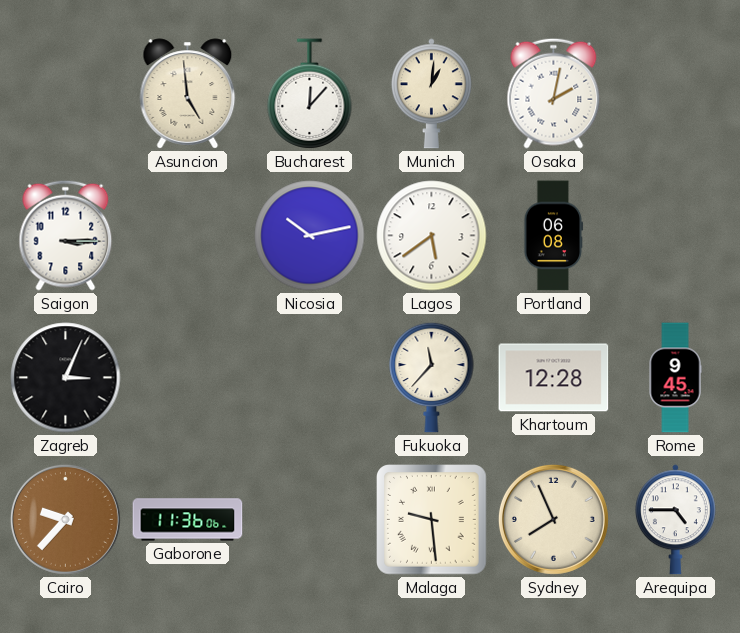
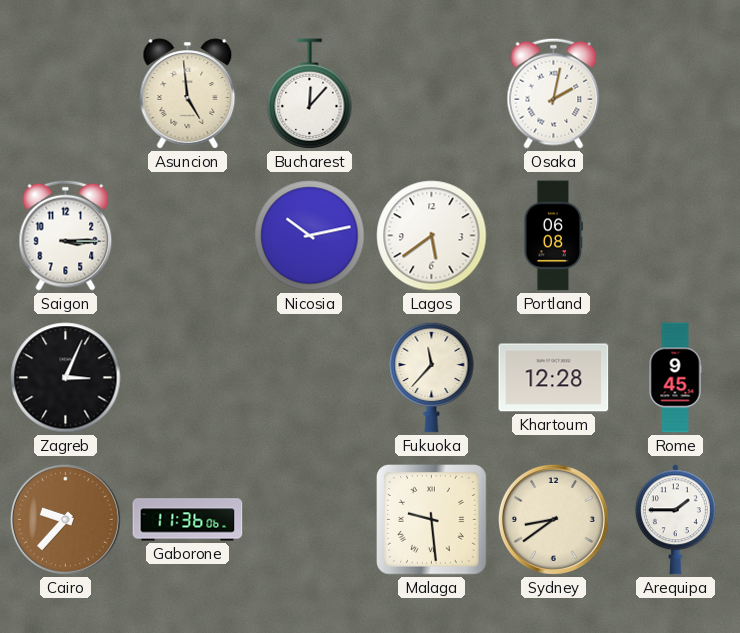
Munich: 1:01 -> none (431, 94)
Sydney: 7:56 -> 8:39 (553, 519)
Arequipa: 4:45 -> 1:45 (675, 520)
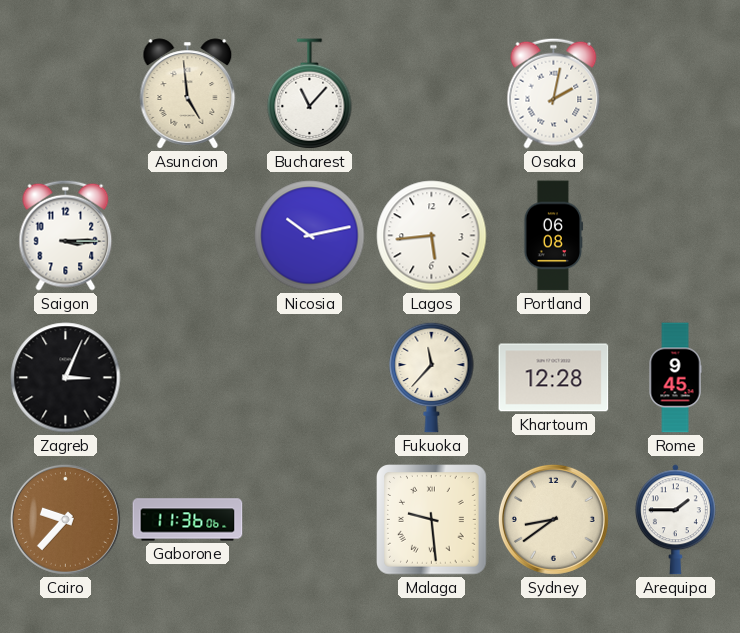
Bucharest: 12:07 -> 11:07 (310, 94)
Lagos: 5:39 -> 5:44 (432, 236)
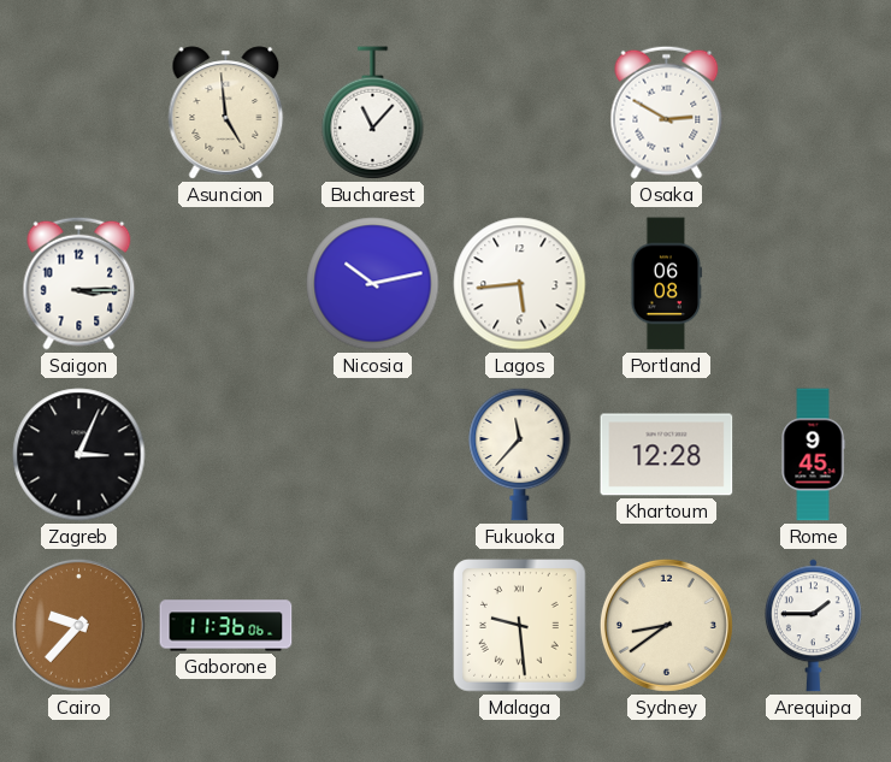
Osaka: 2:02 -> 2:50 (667, 112)
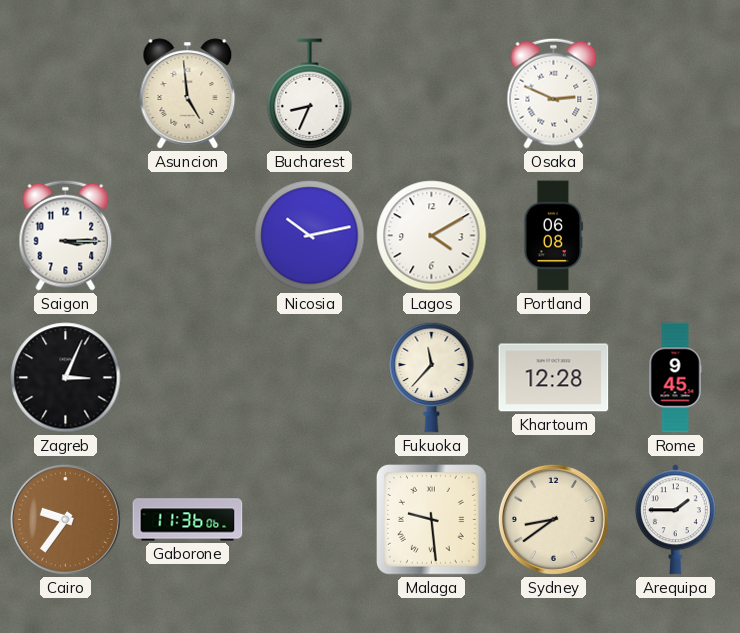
Bucharest: 11:07 -> 8:34 (310, 94)
Osaka: 2:50 -> 2:49 (554, 93)
Lagos: 5:44 -> 4:10 (432, 236)
Cairo: 9:37 -> 9:36 (65, 519)
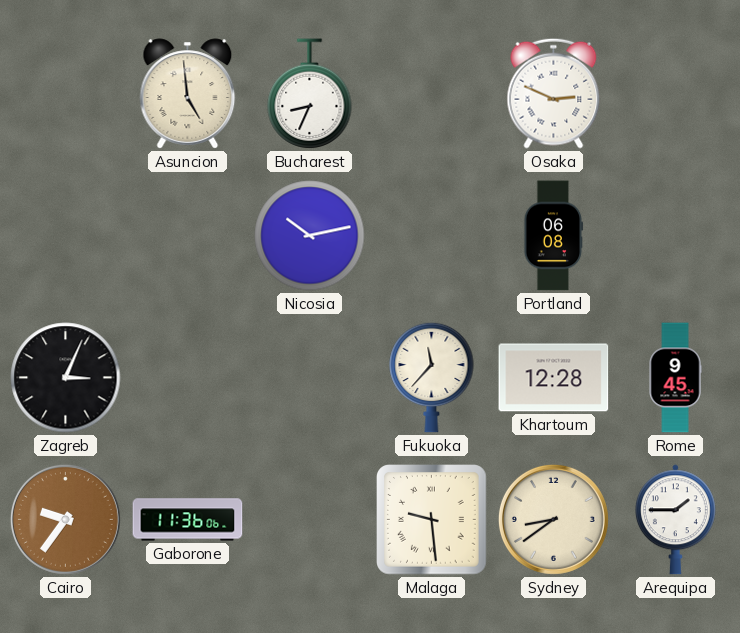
Saigon: 3:15 -> none (66, 235)
Lagos: 4:10 -> none (432, 236)
